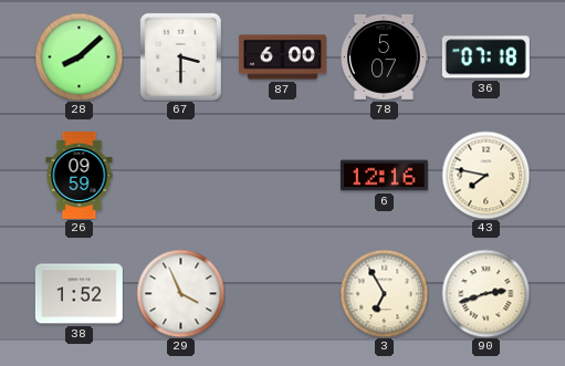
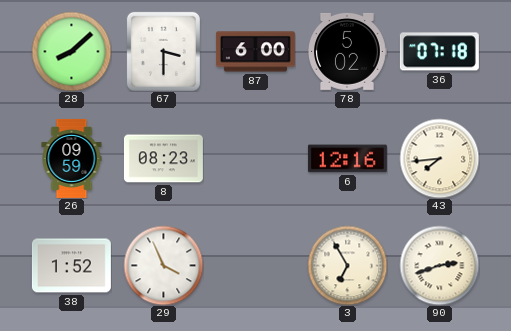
78: 5:07 -> 5:02 (348, 51)
8: none -> 08:23 (163, 159)
43: 7:47 -> 7:44 (439, 158)
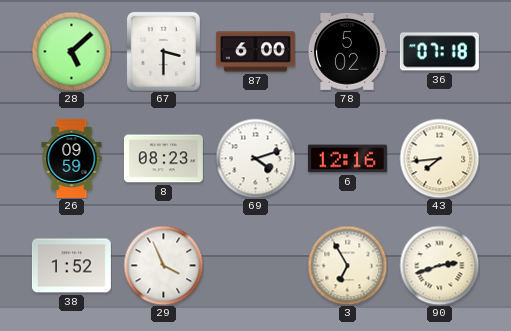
28: 8:08 -> 5:08 (71, 51)
69: none -> 4:12 (255, 158)
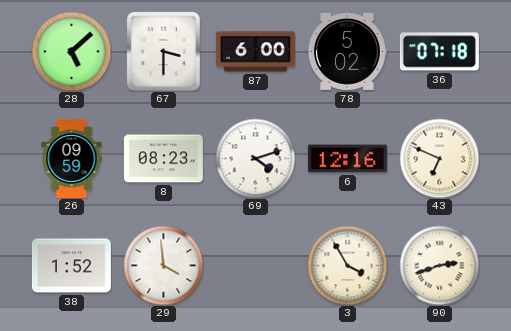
43: 7:44 -> 6:49 (439, 158)
29: 3:56 -> 3:59 (163, 265)
3: 6:55 -> 3:55 (347, 265)
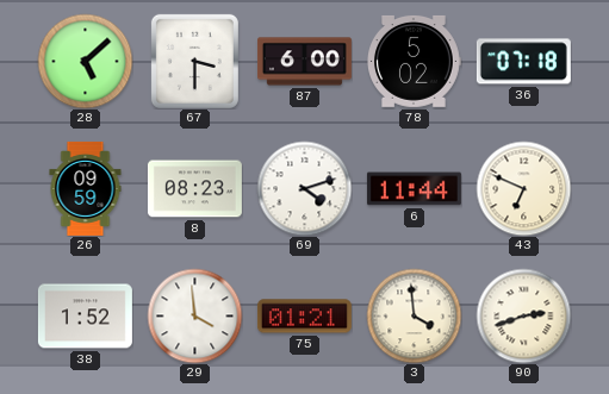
6: 12:16 -> 11:44 (414, 189)
75: none -> 01:21 (304, 317)
3: 3:55 -> 3:59 (414, 315)
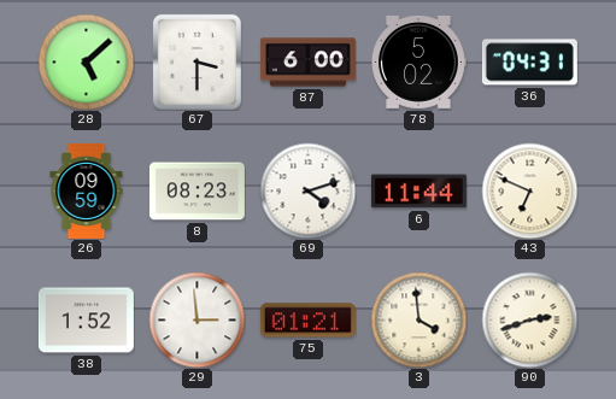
36: 07:18 -> 04:31 (529, 63)
29: 3:59 -> 2:59 (196, 319)
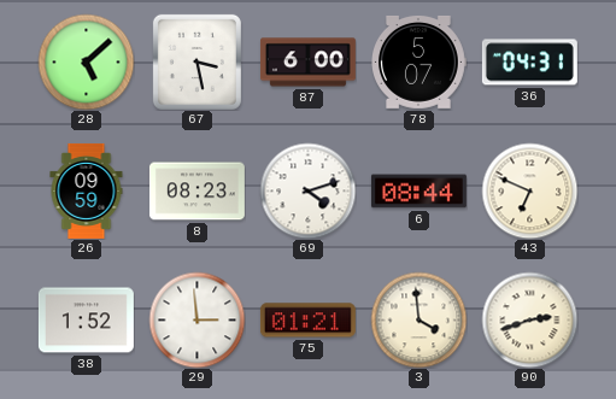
67: 3:30 -> 3:28 (196, 61)
78: 5:02 -> 5:07 (420, 61)
6: 11:44 -> 08:44 (418, 192)
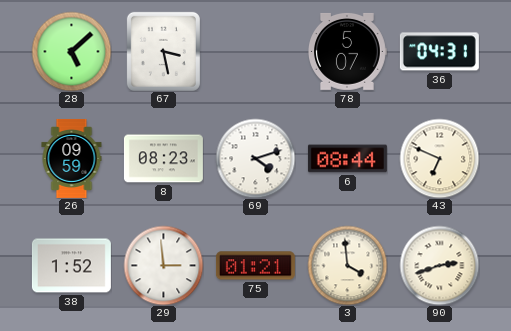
87: 6:00 -> none (307, 63)
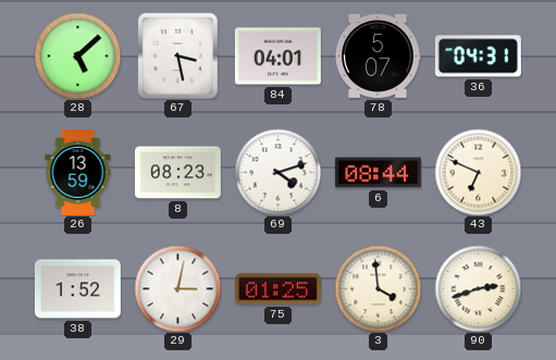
84: none -> 04:01 (277, 57)
26: 09:59 -> 13:59 (78, 172)
29: 2:59 -> 3:02 (177, 288)
75: 01:21 -> 01:25 (277, 289)
